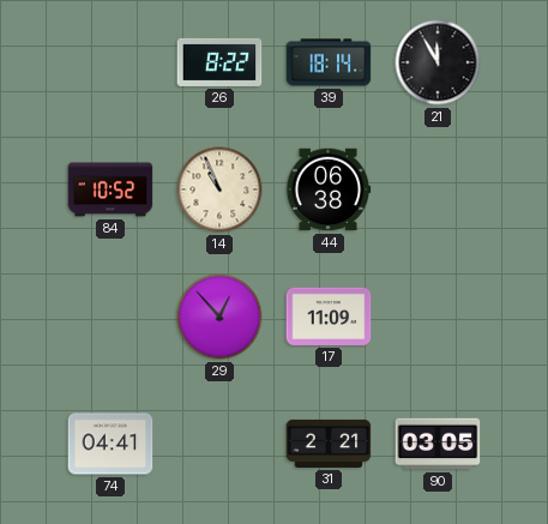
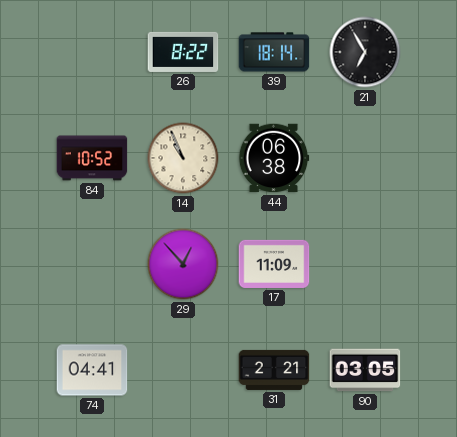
21: 11:55 -> 6:55 (365, 52)
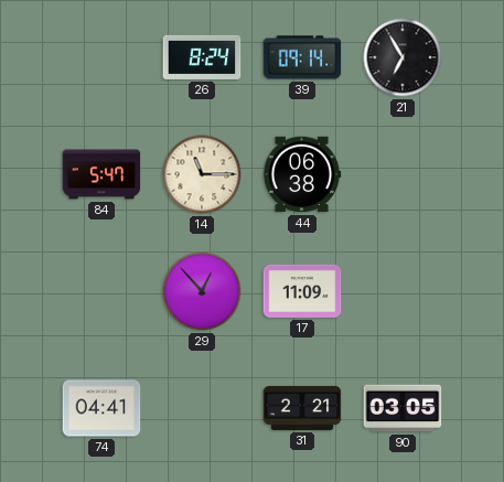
26: 8:22 -> 8:24 (202, 57)
39: 18:14 -> 09:14 (302, 57)
84: 10:52 -> 5:47 (101, 174)
14: 10:56 -> 11:15 (202, 174)
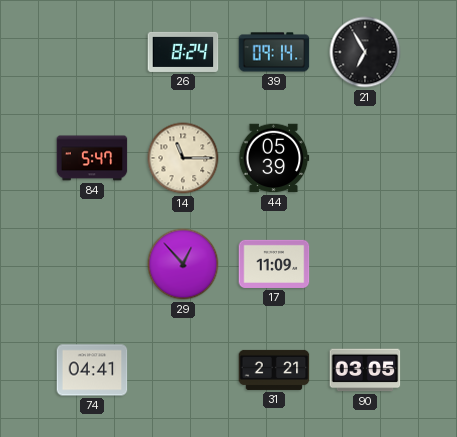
44: 06:38 -> 05:39 (274, 158)
